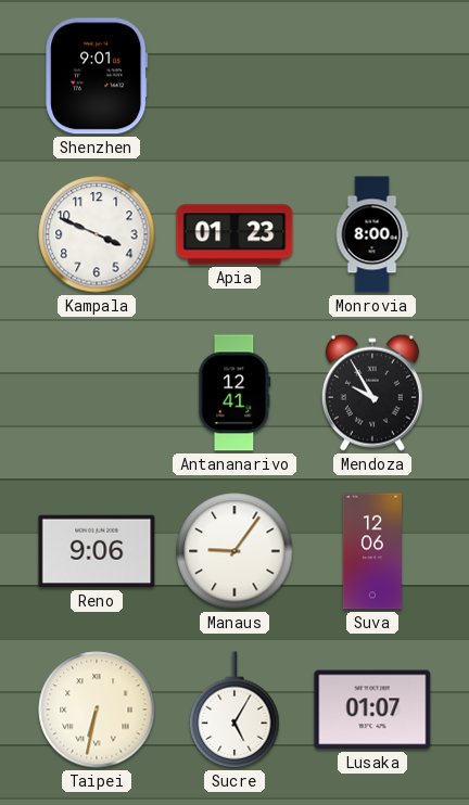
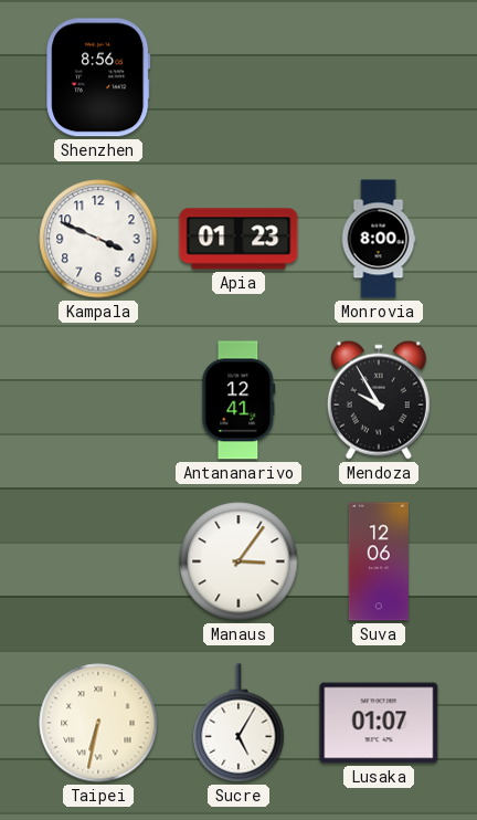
Shenzhen: 9:01 -> 8:56 (98, 77)
Reno: 9:06 -> none (97, 551)
Manaus: 9:06 -> 3:06 (239, 561)
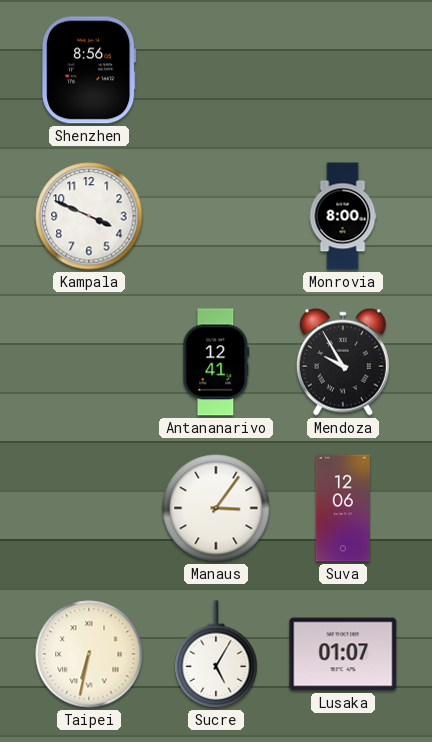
Apia: 01:23 -> none (239, 239)
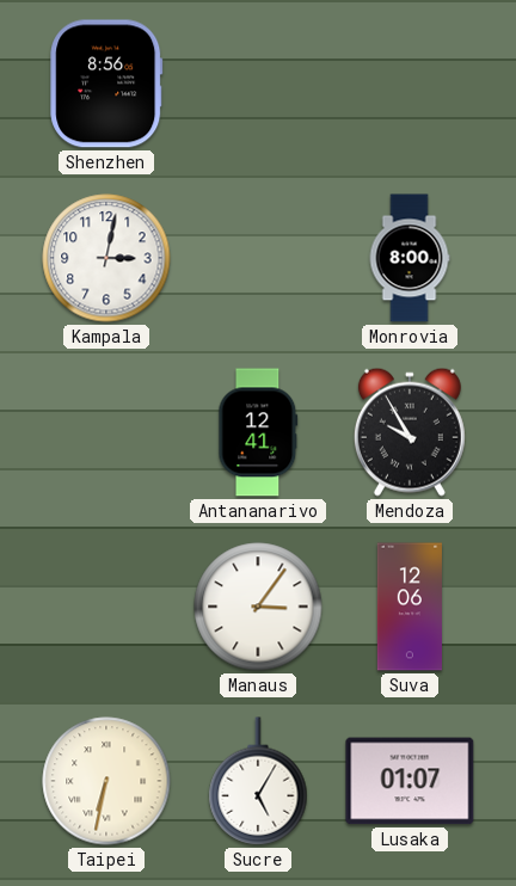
Kampala: 3:49 -> 3:02 (106, 258)
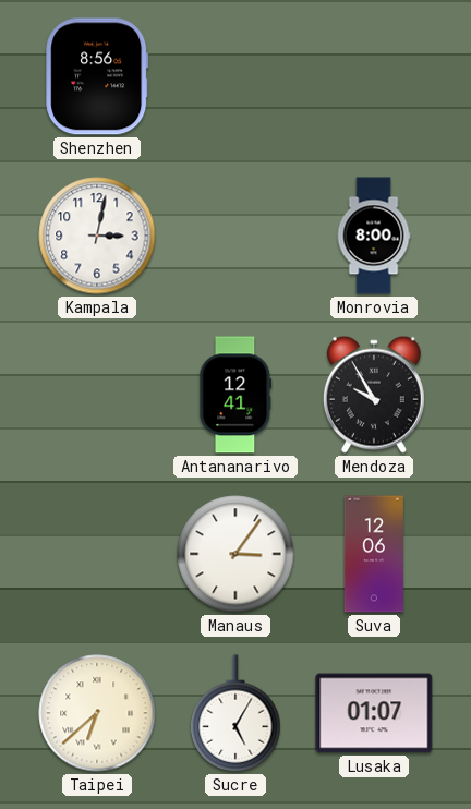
Taipei: 6:32 -> 6:38 (97, 713)
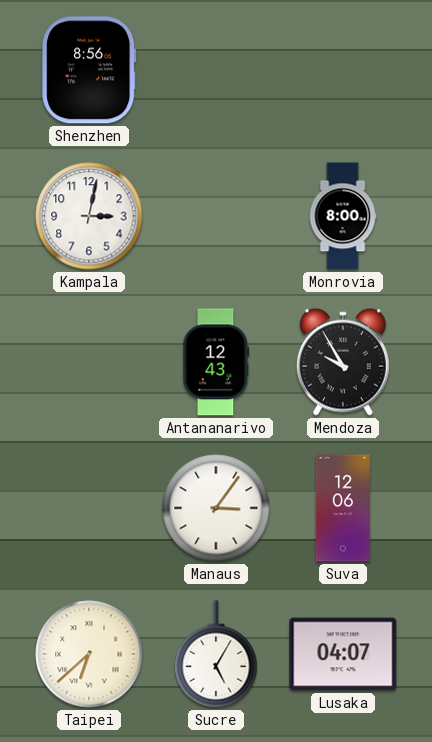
Antananarivo: 12:41 -> 12:43 (216, 362)
Lusaka: 01:07 -> 04:07 (343, 654)
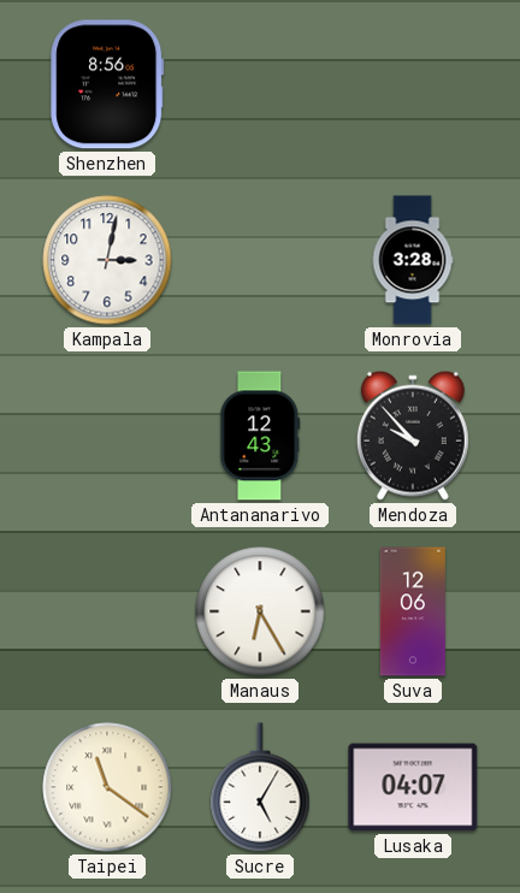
Monrovia: 8:00 -> 3:28 (413, 260)
Mendoza: 9:55 -> 9:53 (413, 436)
Manaus: 3:06 -> 6:25 (260, 611)
Taipei: 6:38 -> 11:21 (107, 787)
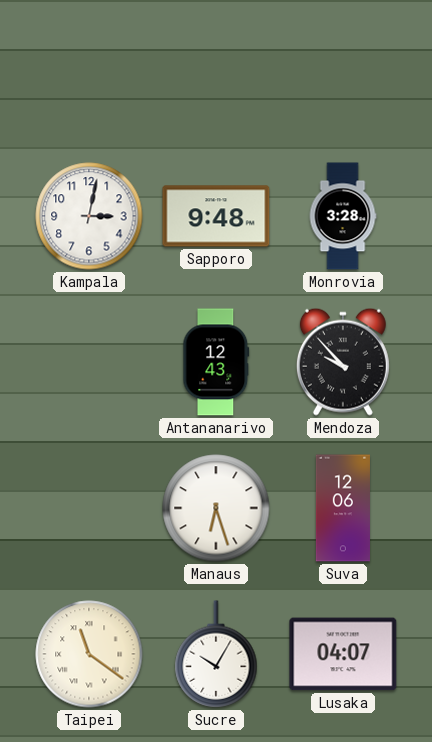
Shenzhen: 8:56 -> none (107, 84)
Sapporo: none -> 9:48 (216, 216)
Manaus: 6:25 -> 6:27 (216, 508)
Sucre: 5:05 -> 10:05 (216, 654)
